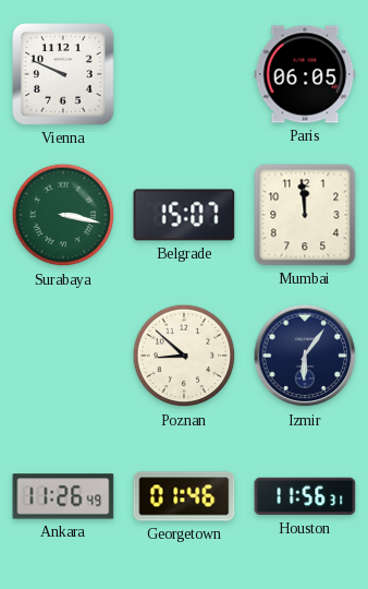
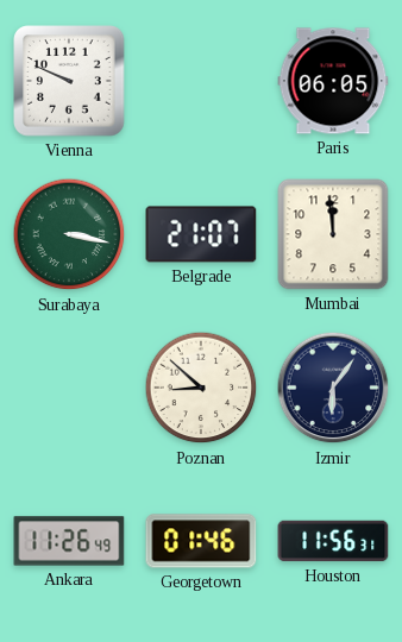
Belgrade: 15:07 -> 21:07 (201, 234)
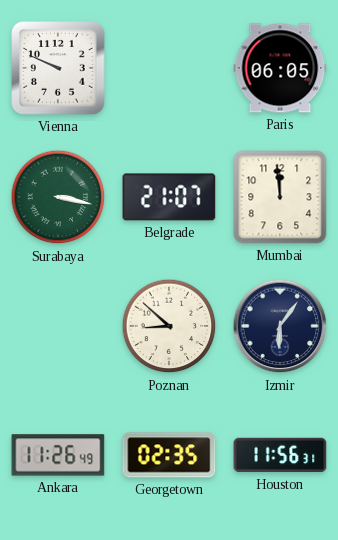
Georgetown: 01:46 -> 02:35 (169, 455)
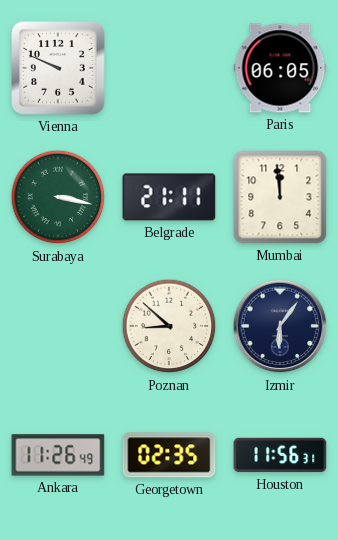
Belgrade: 21:07 -> 21:11 (169, 197)
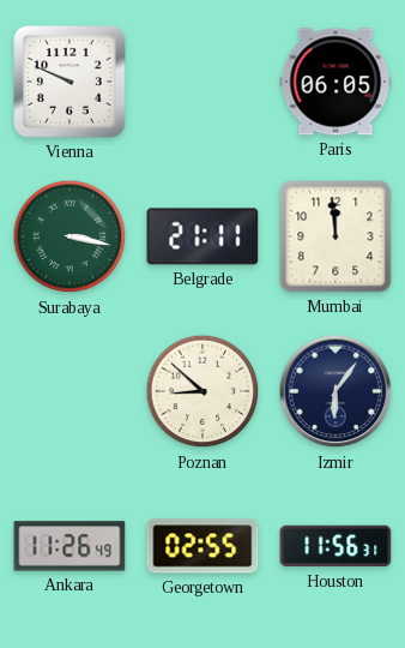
Georgetown: 02:35 -> 02:55 (202, 546)
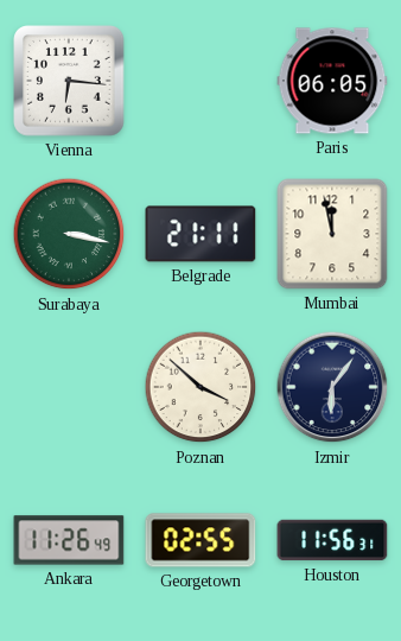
Vienna: 9:49 -> 6:16 (69, 81)
Mumbai: 11:59 -> 11:58 (332, 234)
Poznan: 8:52 -> 3:52 (200, 387)
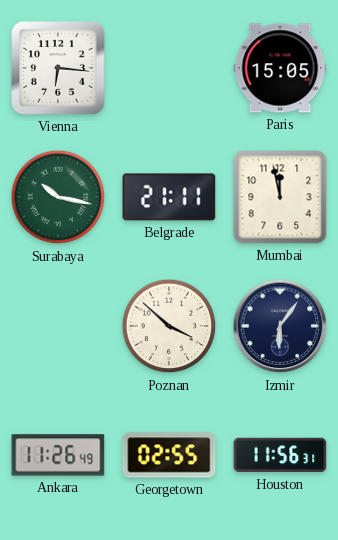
Paris: 06:05 -> 15:05 (280, 68)
Surabaya: 3:17 -> 10:17 (58, 197)
